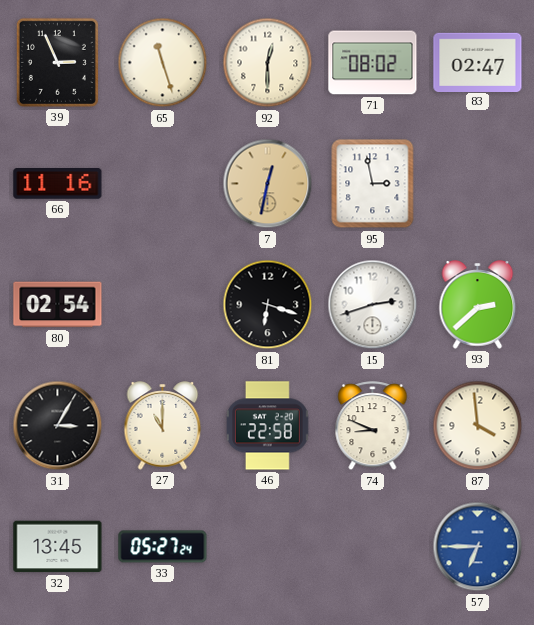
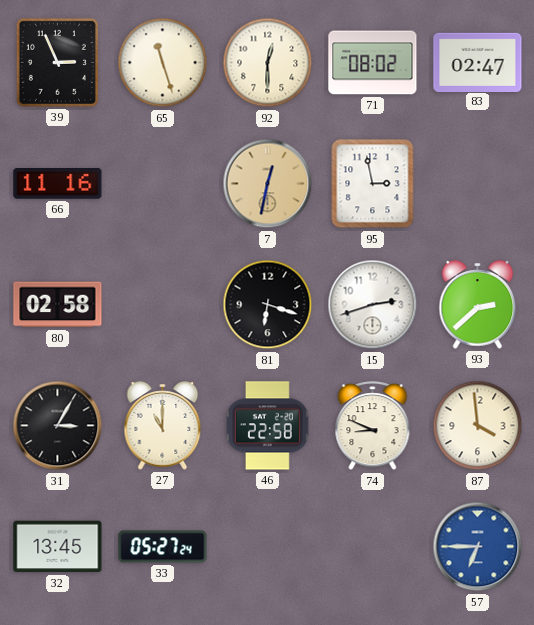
80: 02:54 -> 02:58 (58, 305)
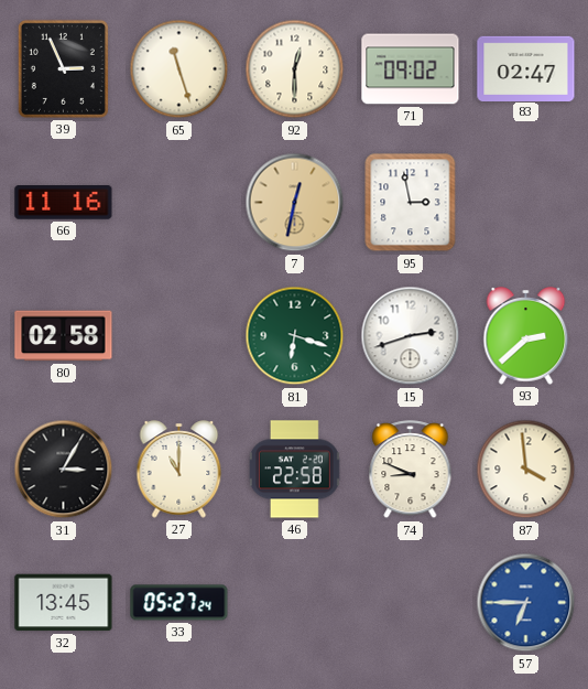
71: 08:02 -> 09:02 (411, 69)
81 dial: black -> green (295, 336)
